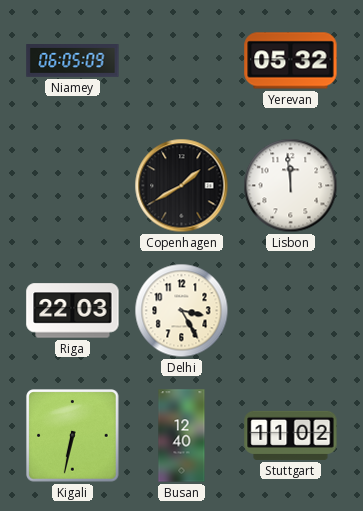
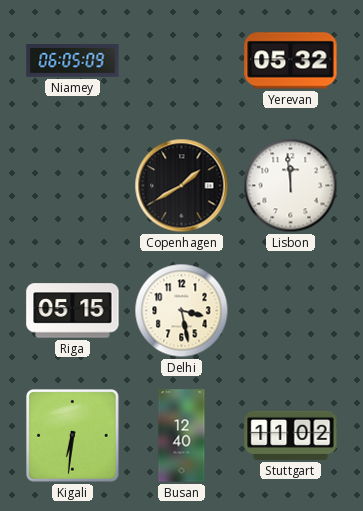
Riga: 22:03 -> 05:15 (73, 311)
Delhi: 3:25 -> 3:28 (182, 311)
Kigali: 6:32 -> 6:31 (73, 436)
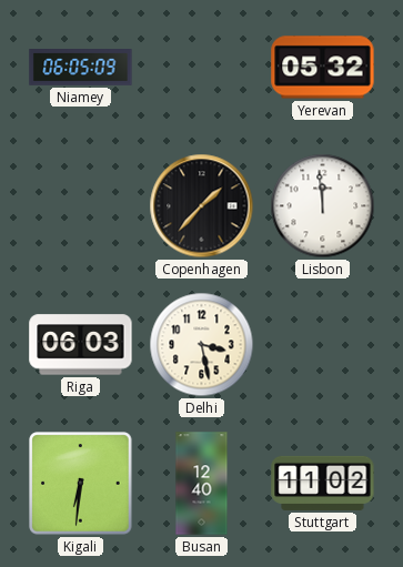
Copenhagen: 1:40 -> 1:37 (202, 206)
Riga: 05:15 -> 06:03 (81, 345)
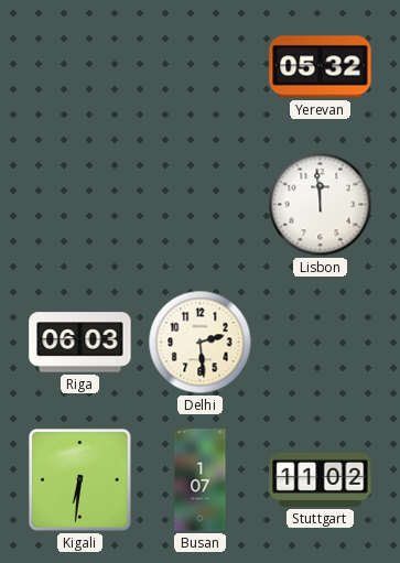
Niamey: 06:05 -> none (81, 68)
Copenhagen: 1:37 -> none (202, 206)
Delhi: 3:28 -> 2:29 (201, 343)
Busan: 12:40 -> 1:07 (201, 480)
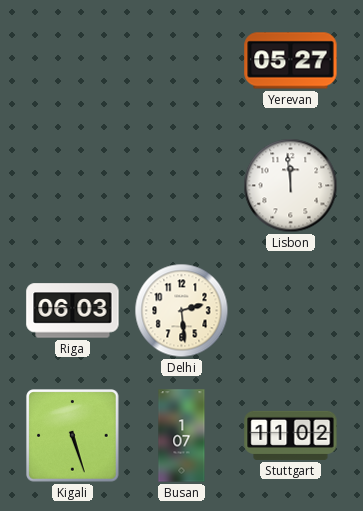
Yerevan: 05:32 -> 05:27 (291, 61)
Kigali: 6:31 -> 5:27 (73, 436)
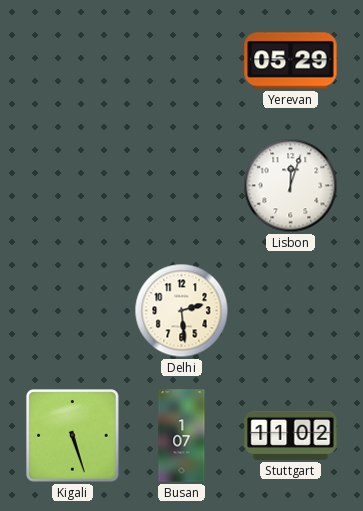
Yerevan: 05:27 -> 05:29 (291, 61)
Lisbon: 11:59 -> 12:03 (291, 186)
Riga: 06:03 -> none (73, 311)
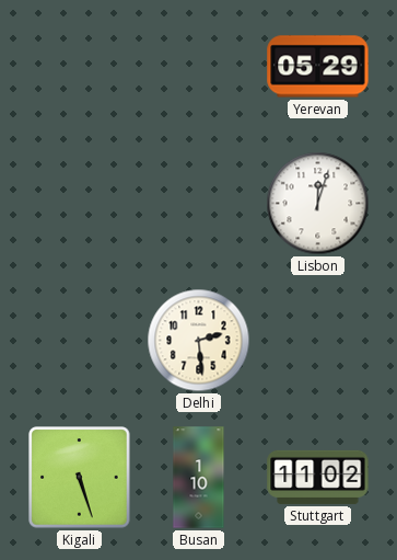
Busan: 1:07 -> 1:10 (199, 478)
